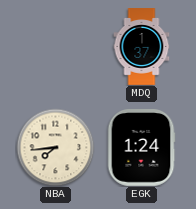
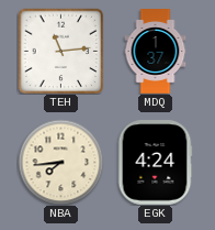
TEH: none -> 11:14 (60, 51)
EGK: 1:24 -> 4:24 (155, 163)
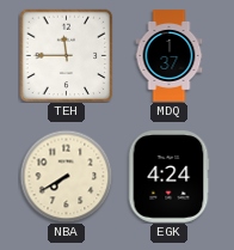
TEH: 11:14 -> 11:45 (66, 55)
NBA: 7:44 -> 7:40 (66, 176)
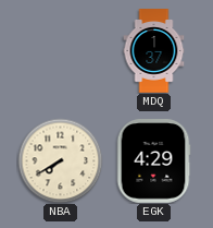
TEH: 11:45 -> none (66, 55)
EGK: 4:24 -> 4:29 (153, 161)
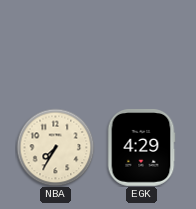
MDQ: 1:37 -> none (154, 51)
NBA: 7:40 -> 7:35 (55, 147)
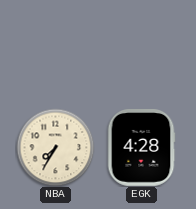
EGK: 4:29 -> 4:28 (141, 148)
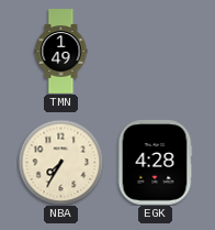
TMN: none -> 1:49 (61, 52)
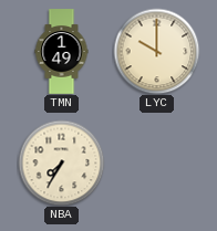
LYC: none -> 10:00 (156, 51)
EGK: 4:28 -> none (155, 163)
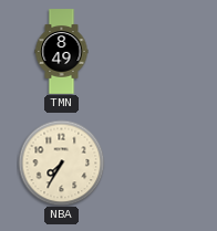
TMN: 1:49 -> 8:49 (62, 52)
LYC: 10:00 -> none (156, 51)
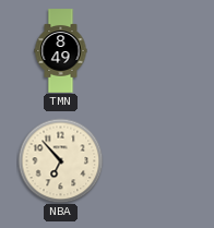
NBA: 7:35 -> 6:53 (60, 160)
